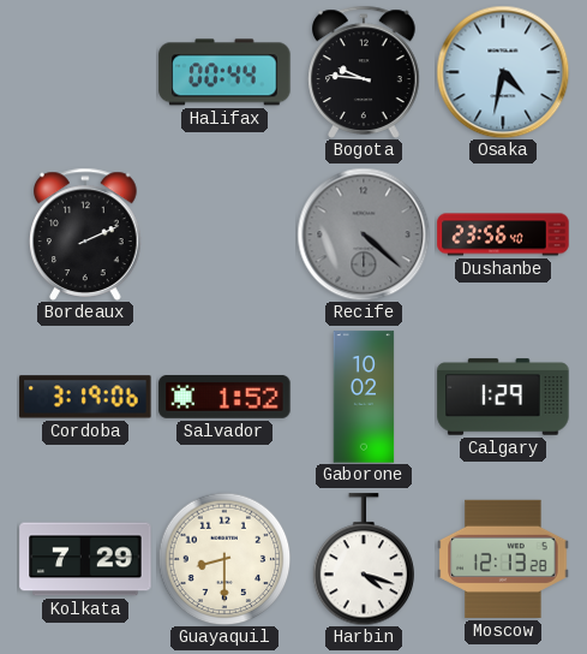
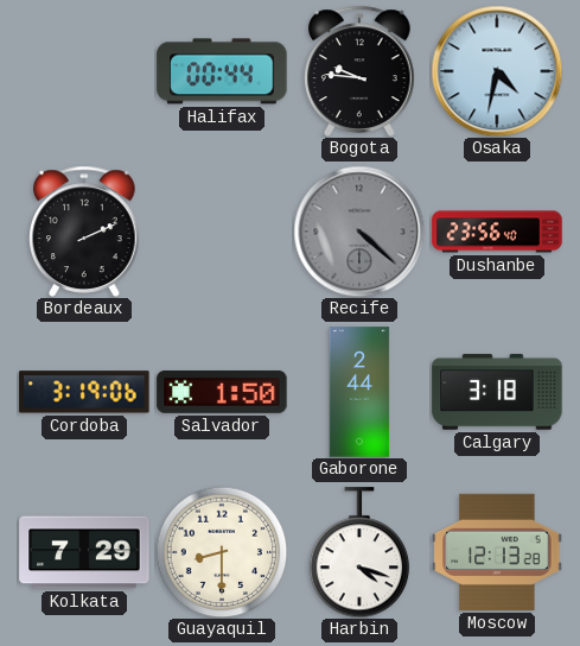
Salvador: 1:52 -> 1:50 (222, 392)
Gaborone: 10:02 -> 2:44 (359, 392)
Calgary: 1:29 -> 3:18 (497, 392)
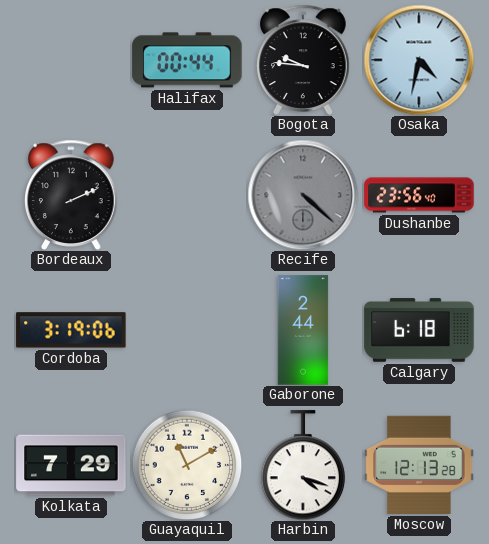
Salvador: 1:50 -> none (222, 392)
Calgary: 3:18 -> 6:18 (419, 330)
Guayaquil: 8:30 -> 11:10 (187, 465)
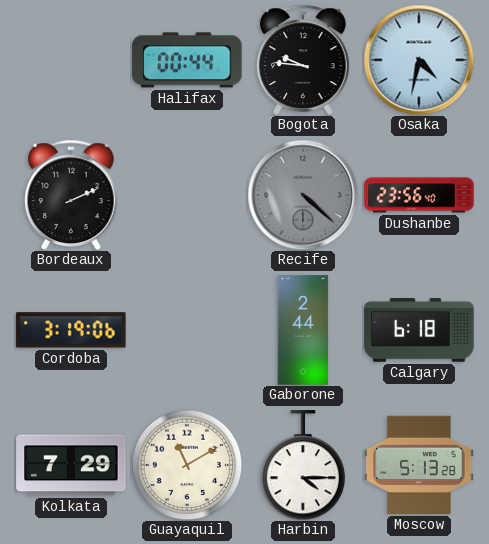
Harbin: 4:18 -> 4:15 (303, 465)
Moscow: 12:13 -> 5:13 (419, 465)
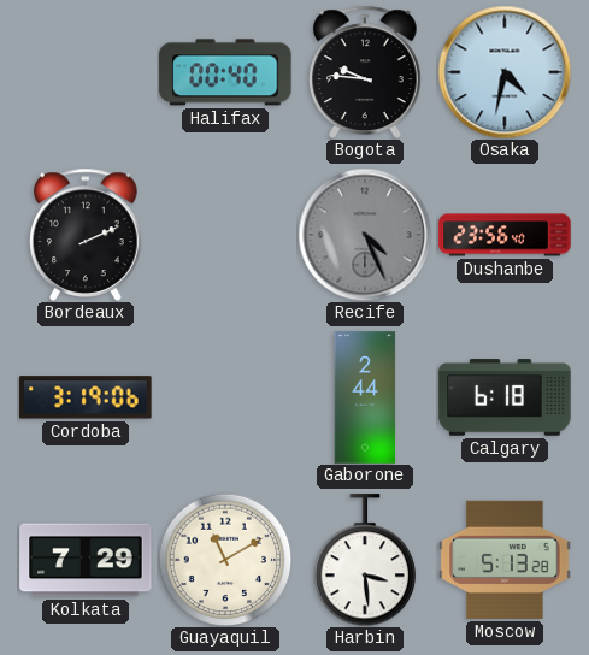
Halifax: 00:44 -> 00:40 (225, 72)
Recife: 4:22 -> 4:26 (365, 235)
Harbin: 4:15 -> 3:29 (365, 560)
